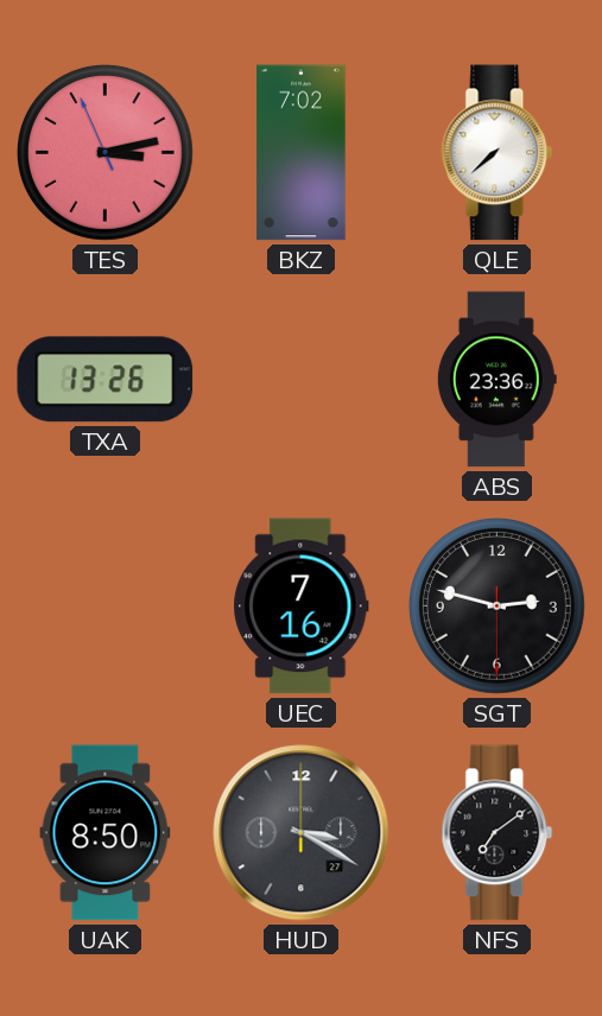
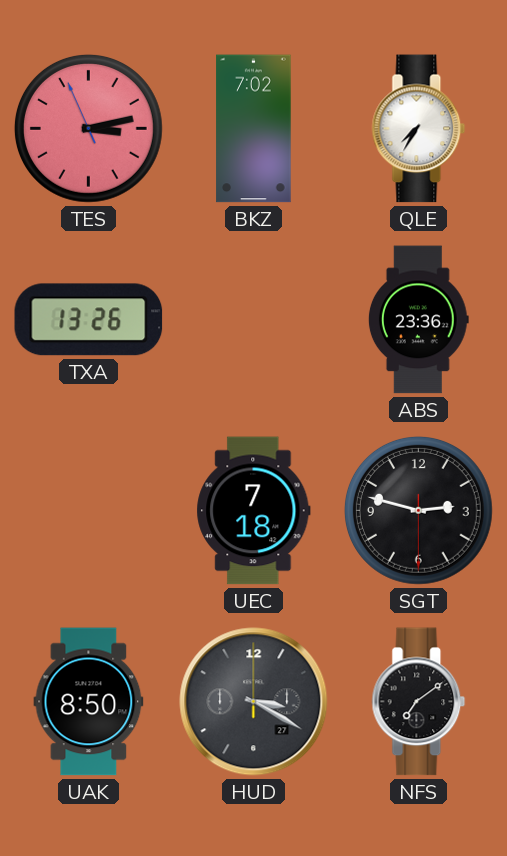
QLE: 7:38 -> 7:35 (419, 129)
UEC: 7:16 -> 7:18 (254, 511)
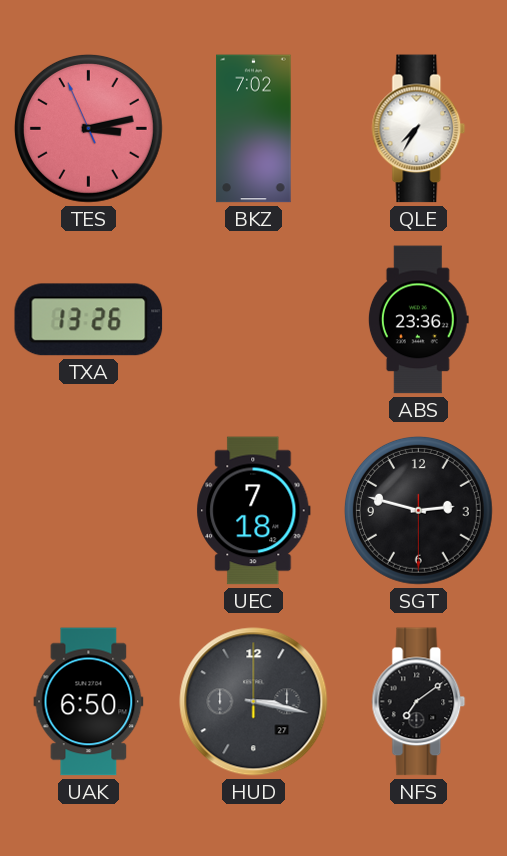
UAK: 8:50 -> 6:50 (89, 702)
HUD: 3:20 -> 3:17 (254, 702)
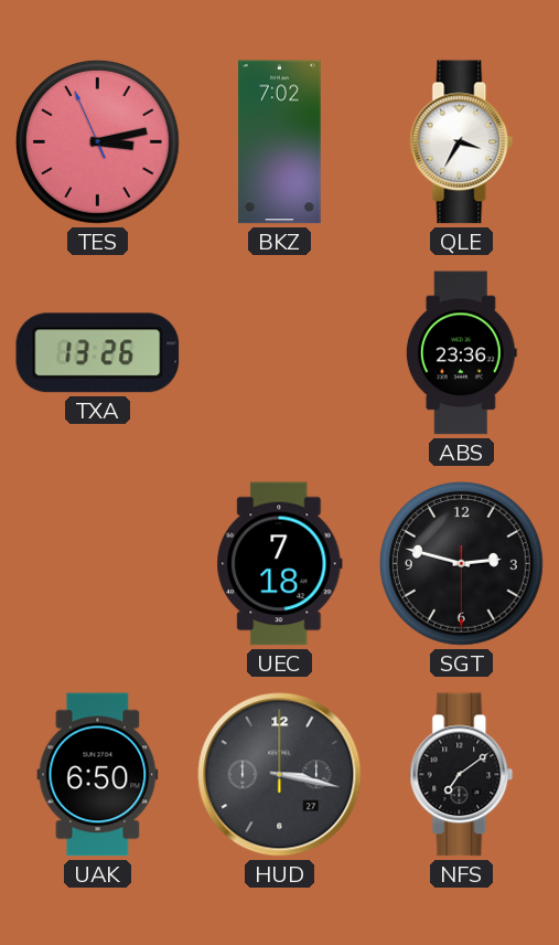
QLE: 7:35 -> 3:35 (462, 142)
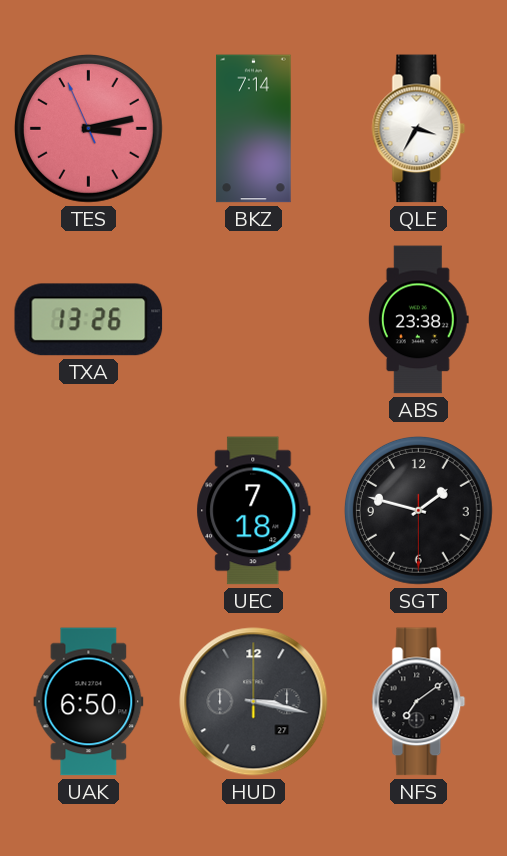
BKZ: 7:02 -> 7:14 (254, 129)
ABS: 23:36 -> 23:38 (418, 320)
SGT: 2:47 -> 1:47 (418, 510)
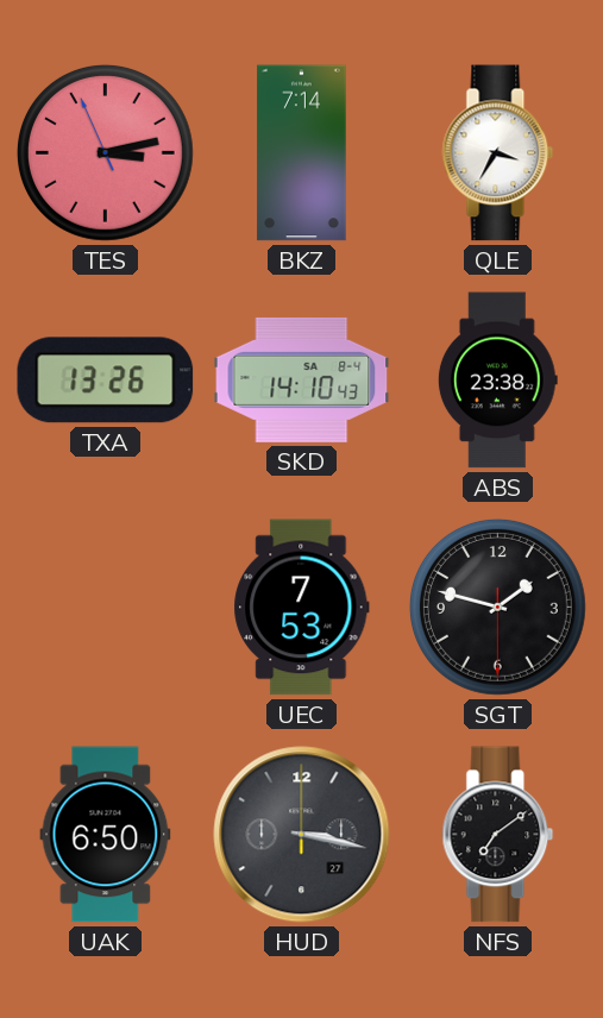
SKD: none -> 14:10 (302, 379)
UEC: 7:18 -> 7:53 (302, 608)
